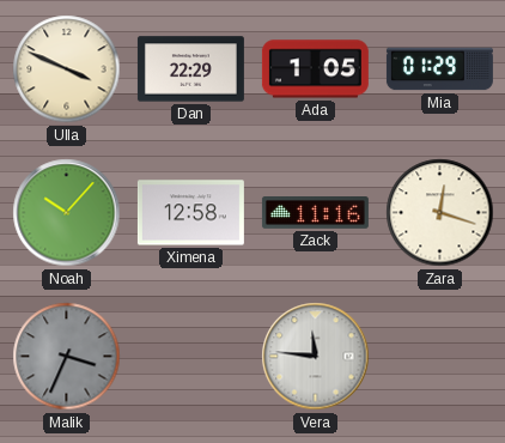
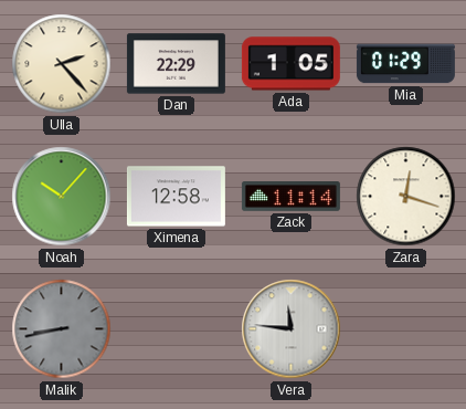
Ulla: 3:49 -> 2:23 (62, 64)
Zack: 11:16 -> 11:14 (290, 197)
Malik: 3:34 -> 8:43 (62, 329)
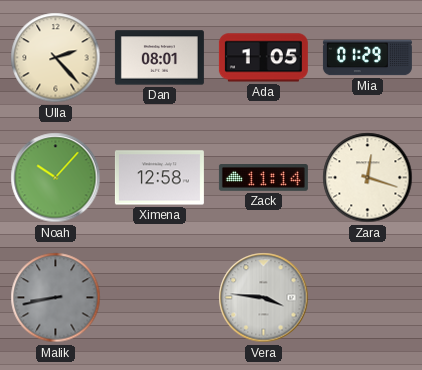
Dan: 22:29 -> 08:01 (159, 58)
Vera: 11:46 -> 3:46 (264, 298)
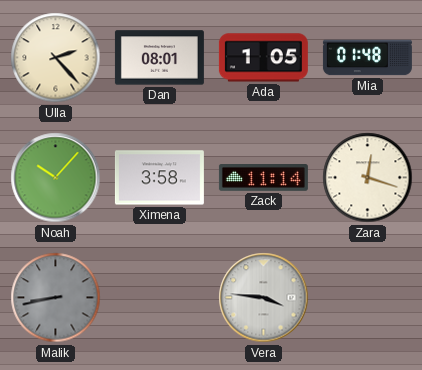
Mia: 01:29 -> 01:48 (367, 58)
Ximena: 12:58 -> 3:58 (159, 178)
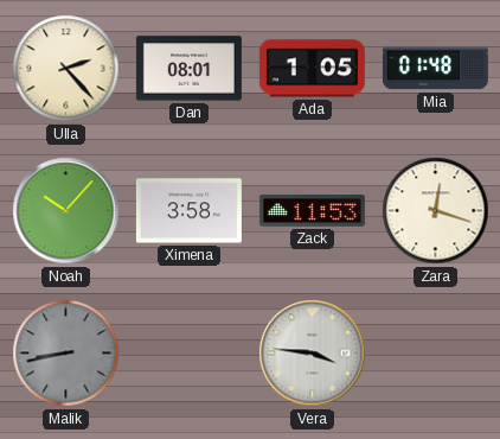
Zack: 11:14 -> 11:53 (312, 211)
